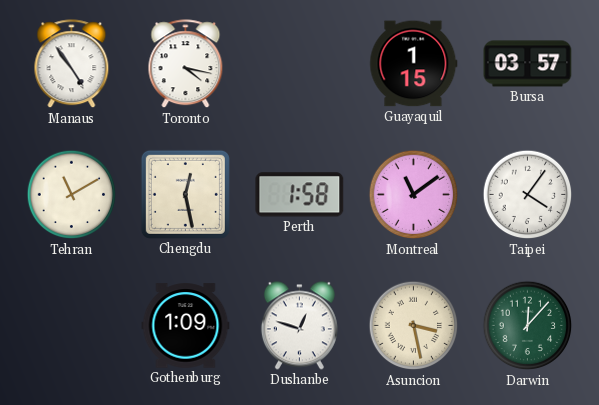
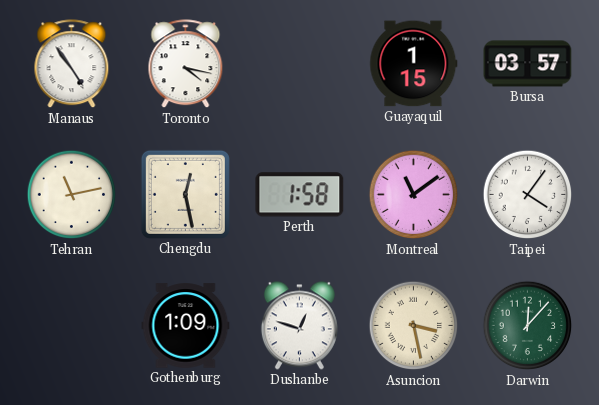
Tehran: 11:10 -> 11:13 (72, 195)
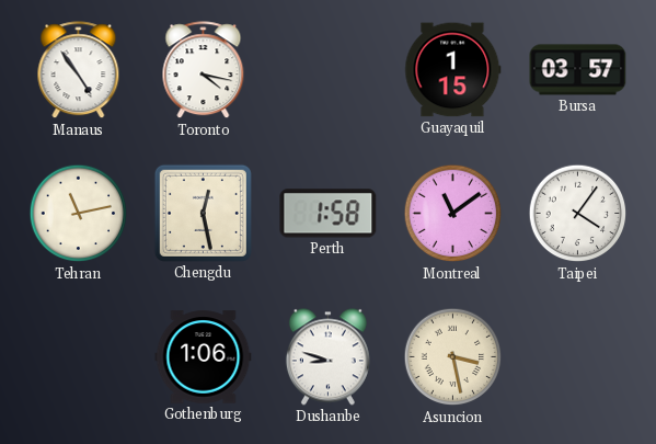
Gothenburg: 1:09 -> 1:06 (204, 357)
Dushanbe: 12:48 -> 8:48 (327, 357)
Darwin: 12:07 -> none (528, 326)
